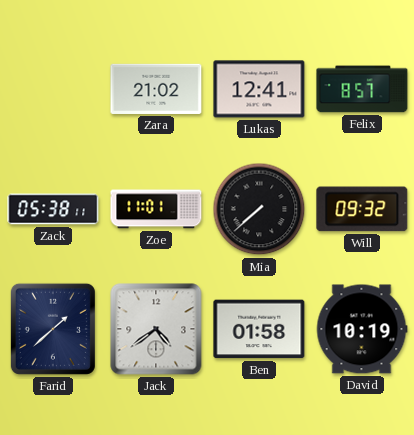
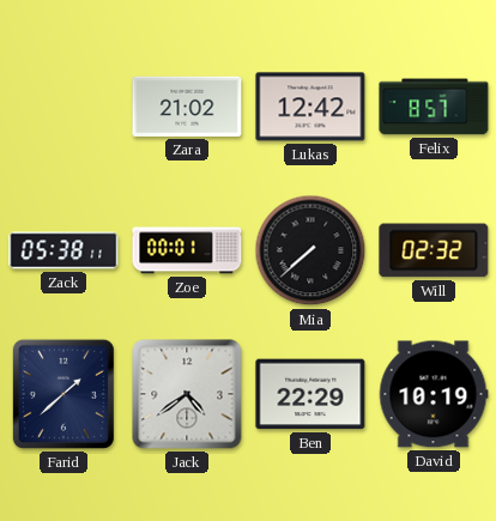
Lukas: 12:41 -> 12:42 (310, 107)
Zoe: 11:01 -> 00:01 (187, 250)
Will: 09:32 -> 02:32 (434, 250)
Ben: 01:58 -> 22:29 (310, 394)
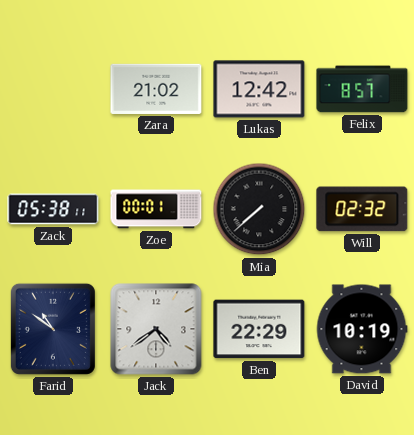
Farid: 1:38 -> 10:51 (53, 329)
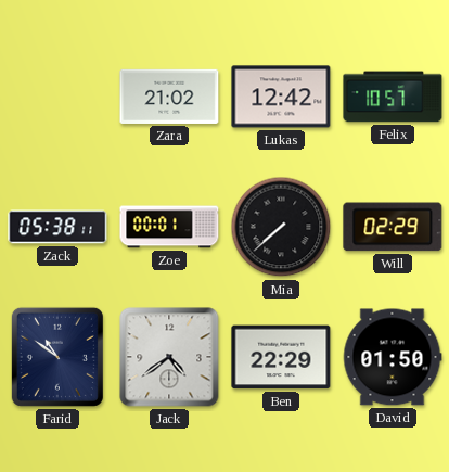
Felix: 8:57 -> 10:57 (393, 97)
Will: 02:32 -> 02:29 (393, 227)
David: 10:19 -> 01:50 (393, 357)
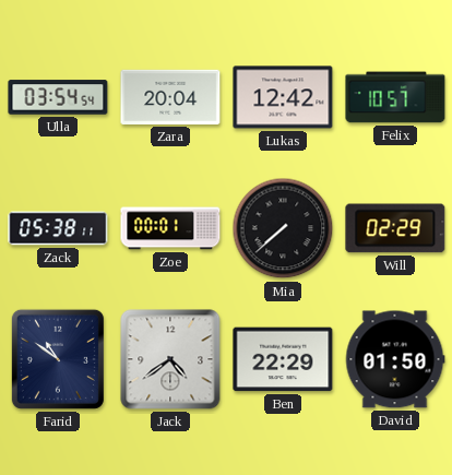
Ulla: none -> 03:54 (58, 97)
Zara: 21:02 -> 20:04 (170, 97)
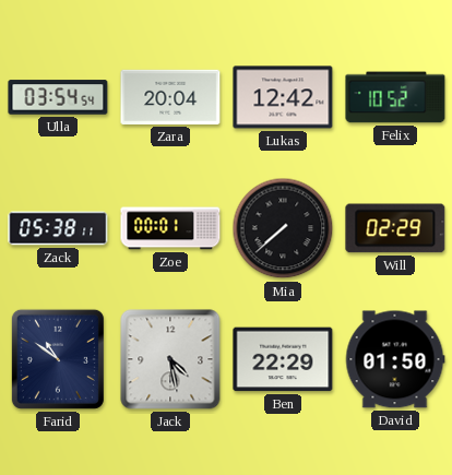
Felix: 10:57 -> 10:52 (395, 97)
Jack: 4:39 -> 4:28 (170, 359)
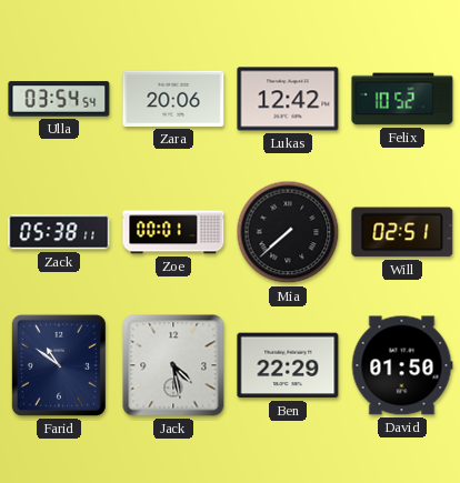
Zara: 20:04 -> 20:06 (173, 99)
Will: 02:29 -> 02:51 (402, 232)
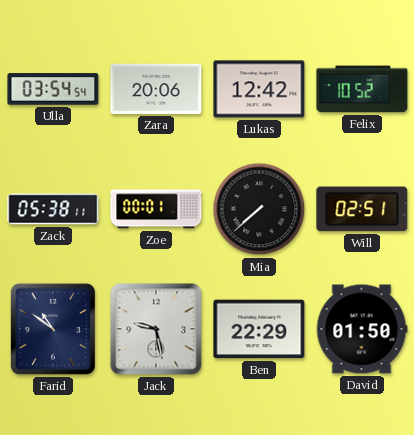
Jack: 4:28 -> 9:28 (156, 329)
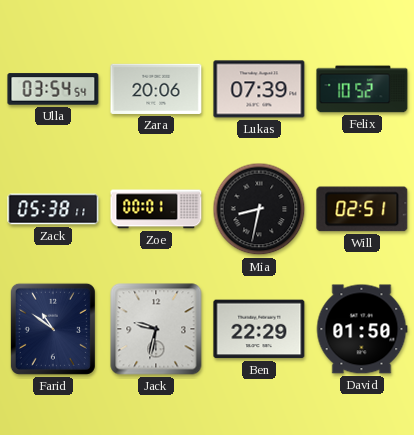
Lukas: 12:42 -> 07:39 (259, 89)
Mia: 7:38 -> 8:32 (259, 209)
Jack: 9:28 -> 9:32 (156, 329)
